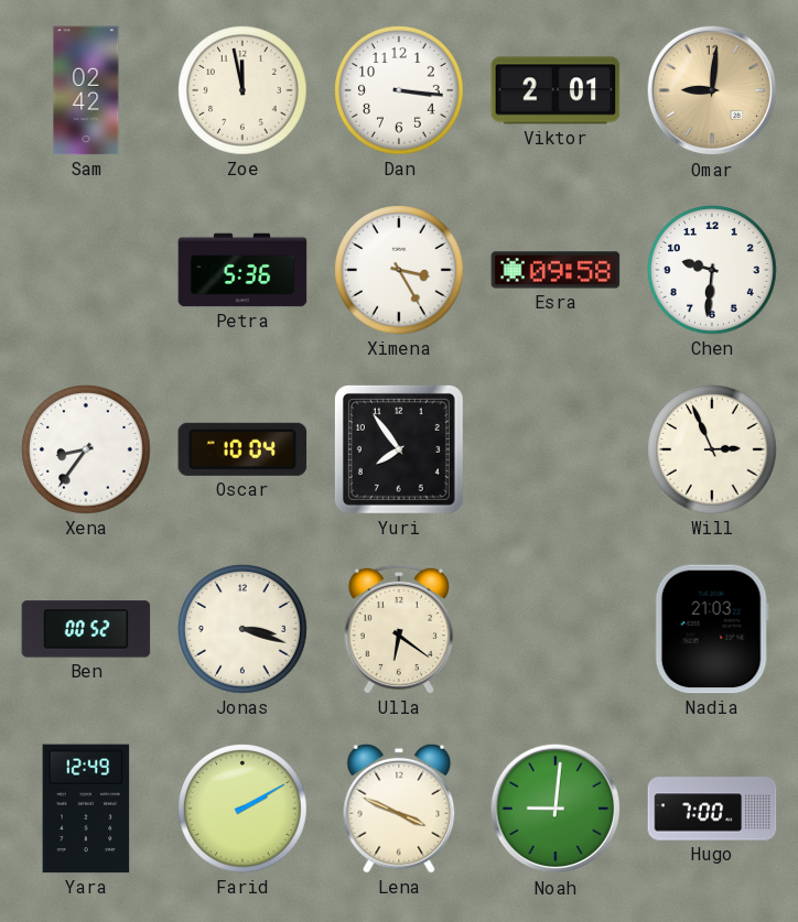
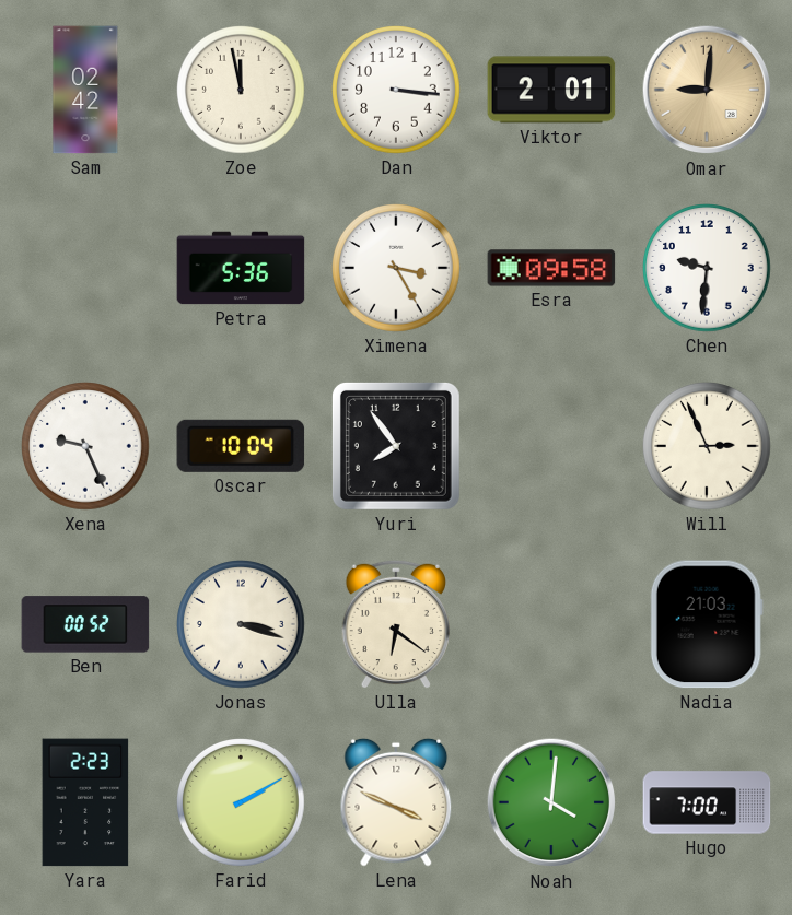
Xena: 8:36 -> 9:26 (86, 447)
Yara: 12:49 -> 2:23 (85, 802)
Noah: 9:01 -> 4:01 (551, 802)
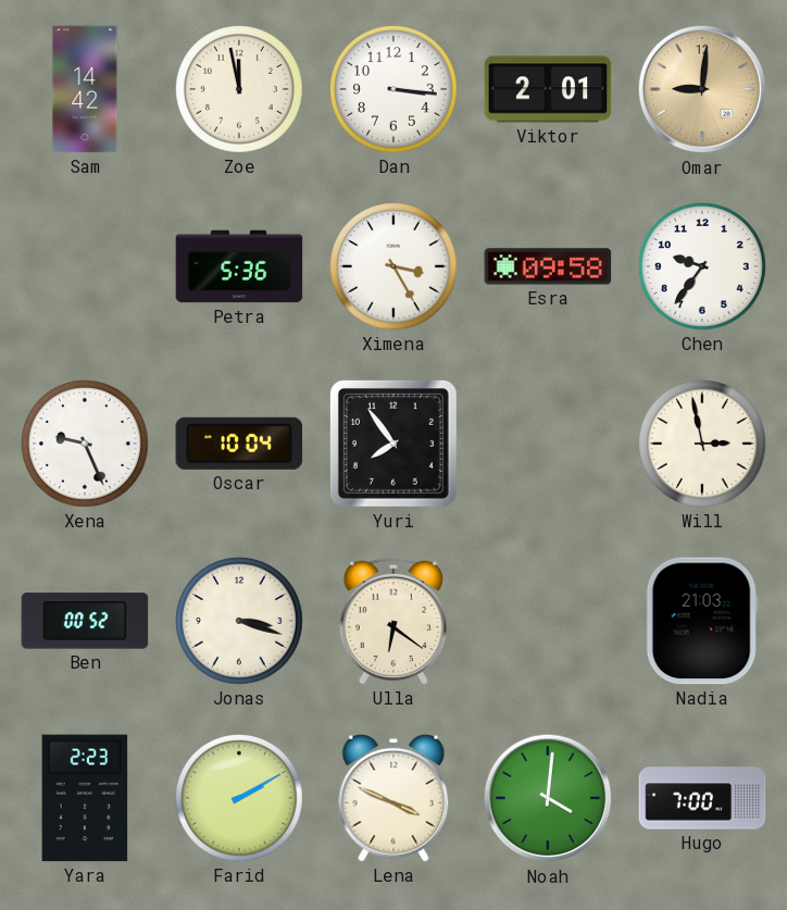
Sam: 02:42 -> 14:42 (85, 89)
Chen: 9:31 -> 9:36 (703, 267)
Will: 2:56 -> 2:58 (703, 445)
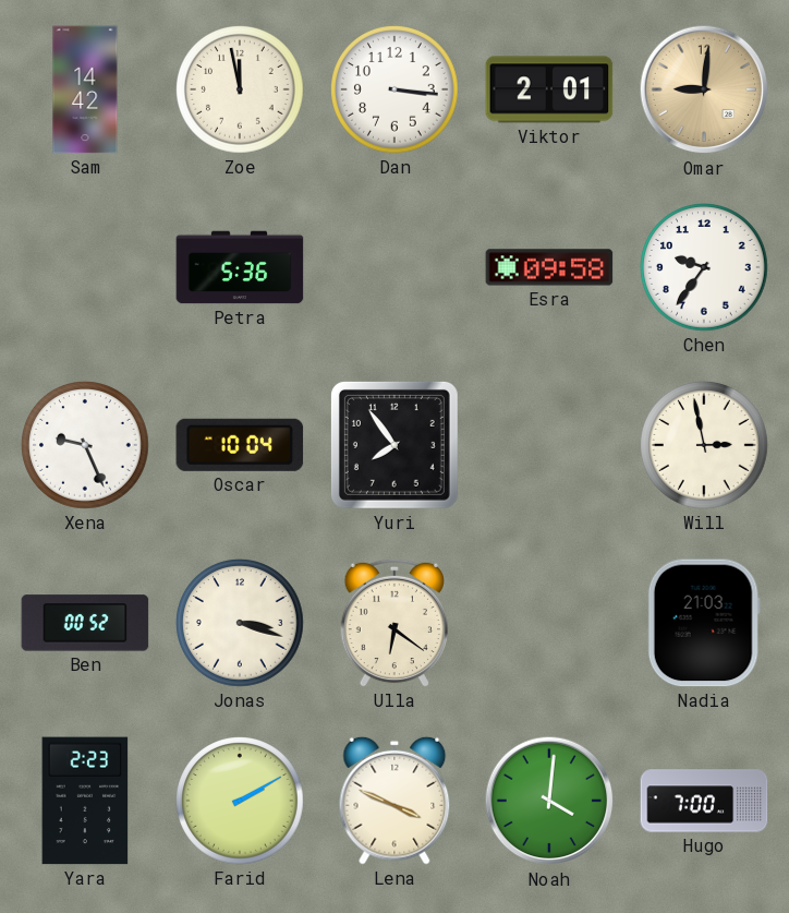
Ximena: 3:25 -> none (395, 267)
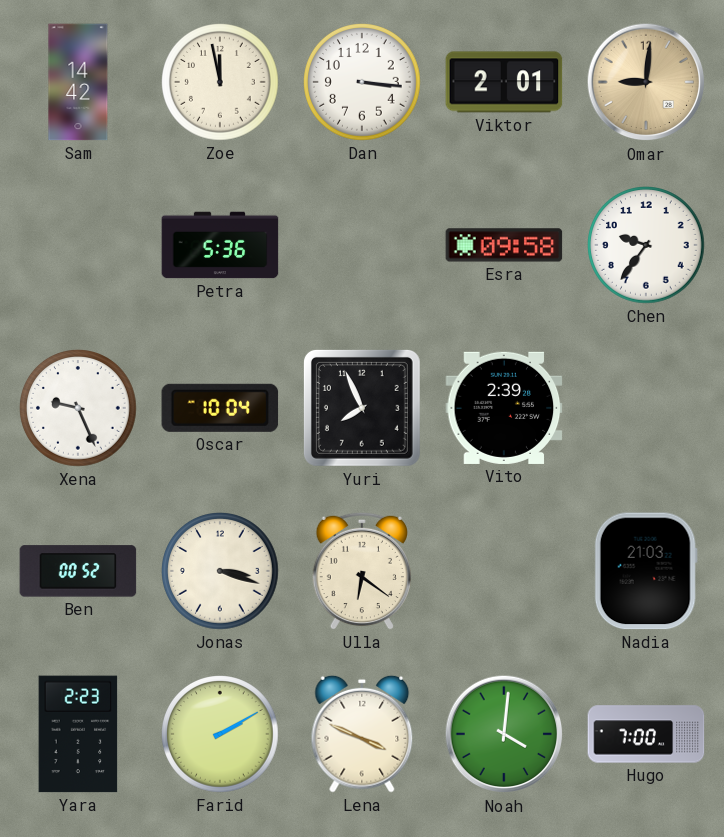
Yuri: 7:54 -> 7:56 (362, 408)
Vito: none -> 2:39 (504, 408)
Will: 2:58 -> none (705, 446)
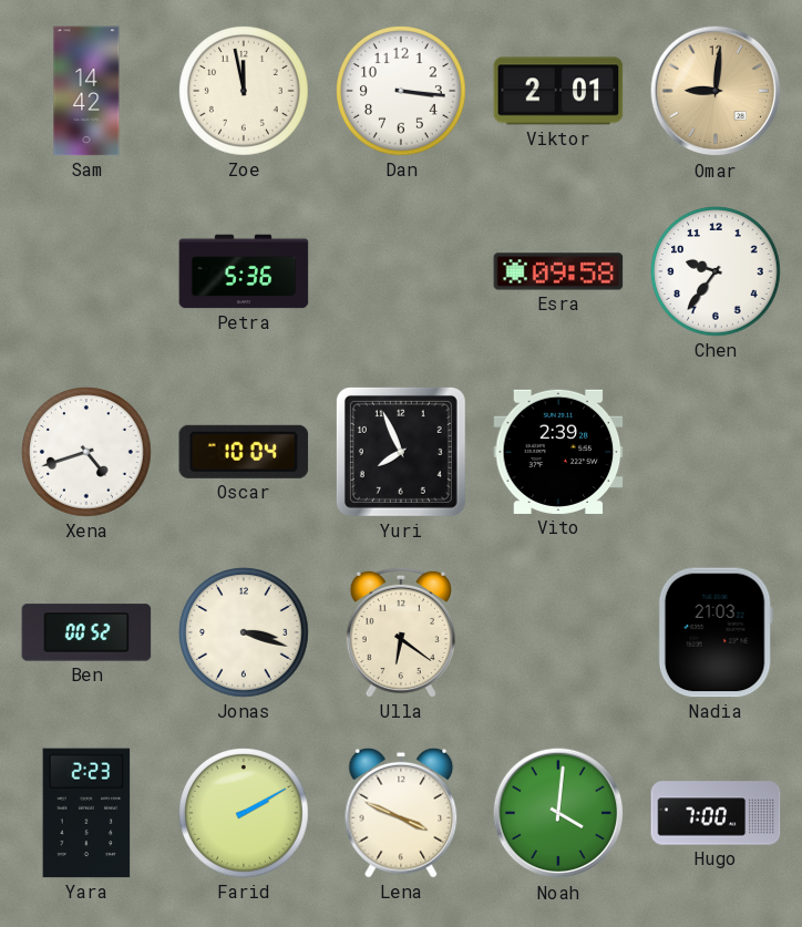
Xena: 9:26 -> 4:42 (88, 453)
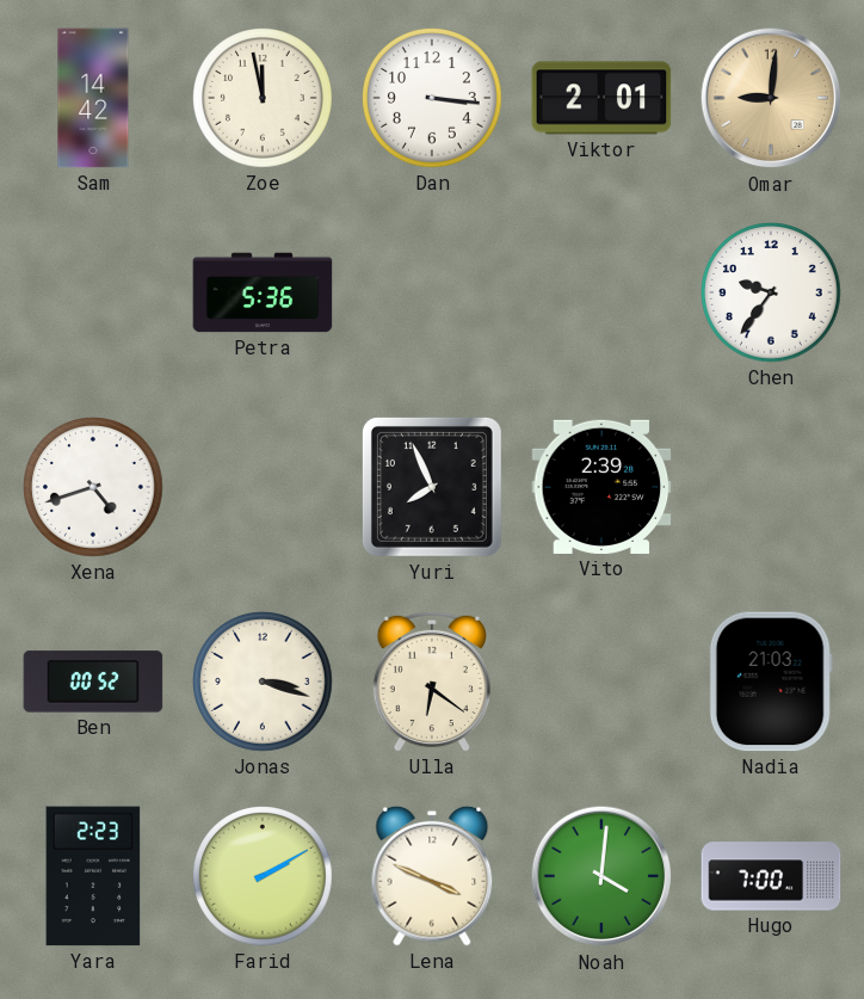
Esra: 09:58 -> none (558, 271)
Oscar: 10:04 -> none (244, 452)
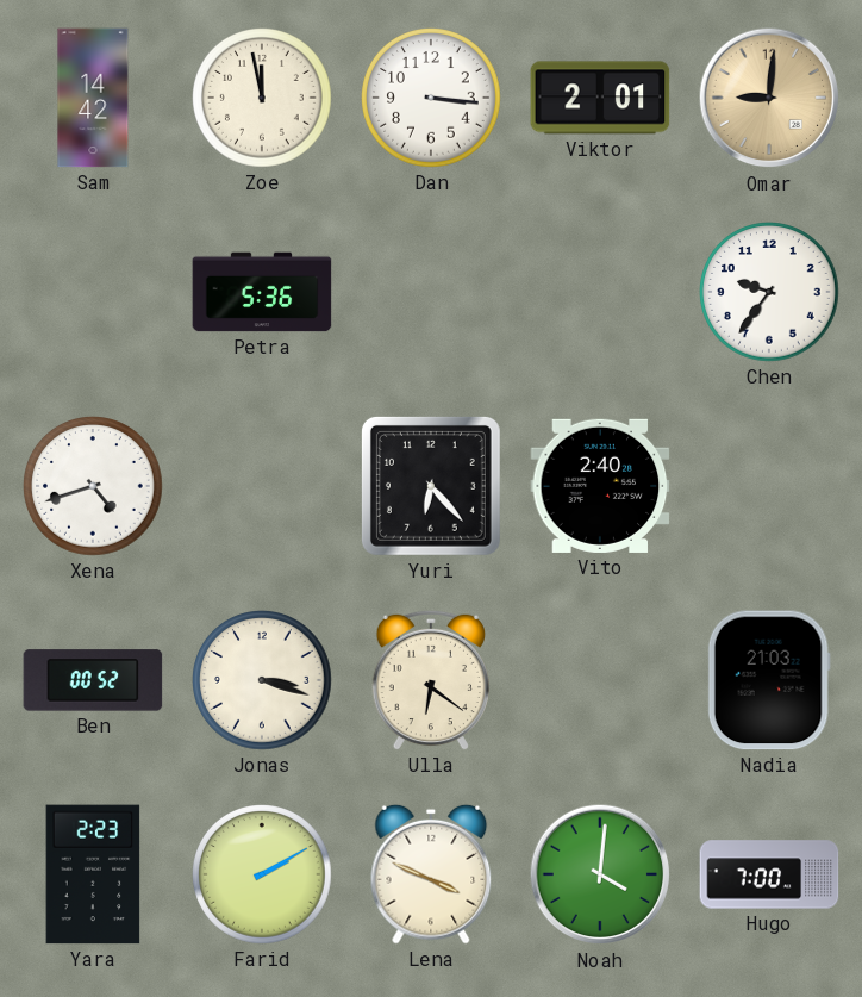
Yuri: 7:56 -> 6:23 (431, 486)
Vito: 2:39 -> 2:40 (600, 486)
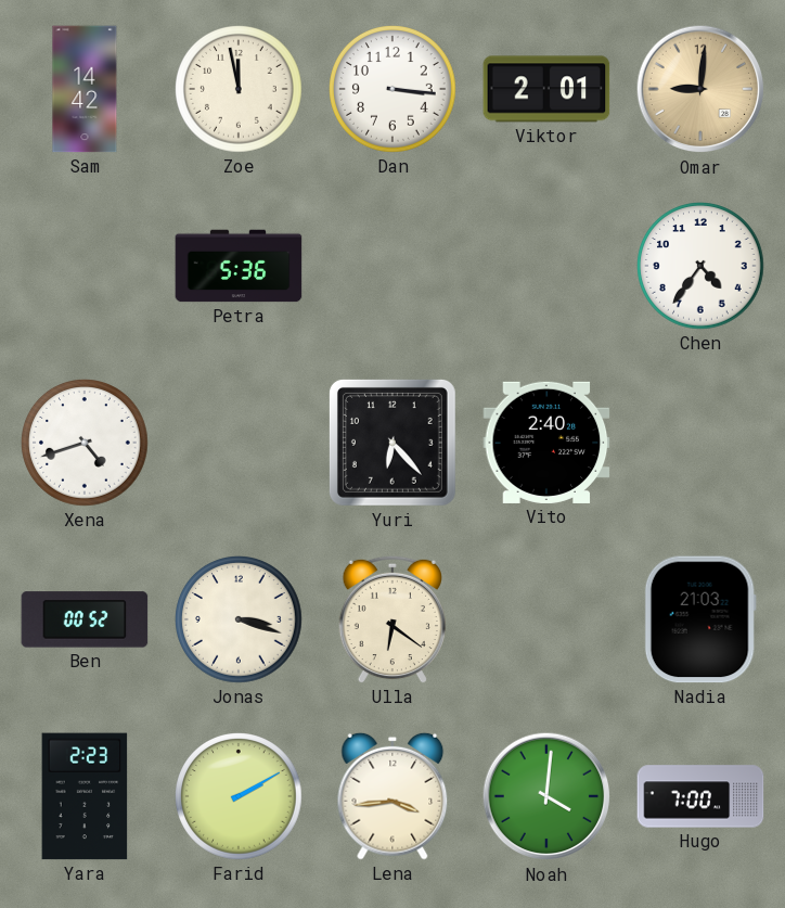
Chen: 9:36 -> 4:36 (702, 267)
Lena: 3:49 -> 3:44 (392, 796)
